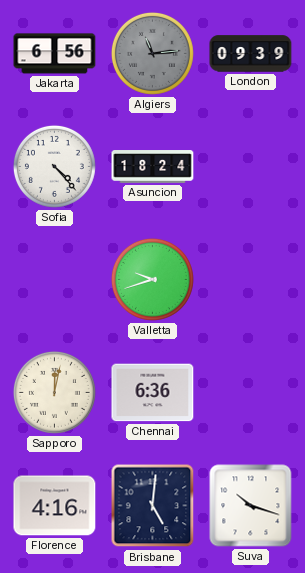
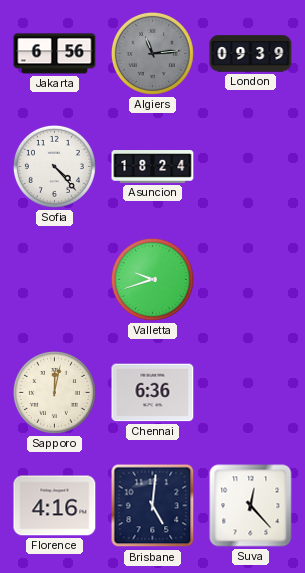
Suva: 10:18 -> 12:23 (251, 506)
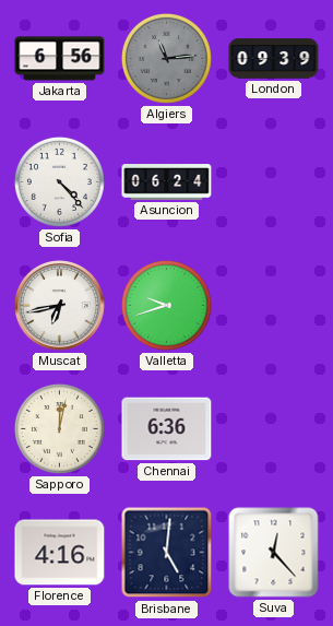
Asuncion: 18:24 -> 06:24 (167, 182)
Muscat: none -> 6:43 (60, 306)
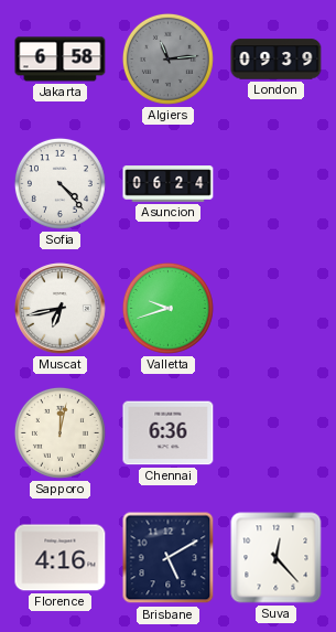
Jakarta: 6:56 -> 6:58 (61, 60)
Brisbane: 5:01 -> 5:10 (169, 558)
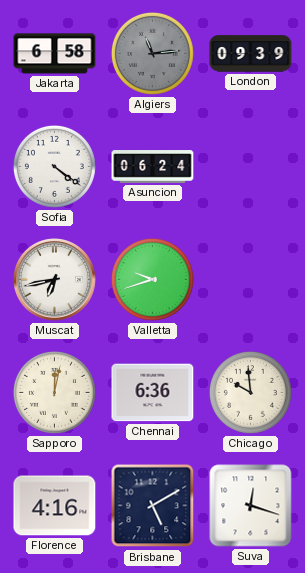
Sofia: 4:23 -> 4:21 (54, 166)
Chicago: none -> 9:59 (250, 392)
Suva: 12:23 -> 12:18 (251, 506)
